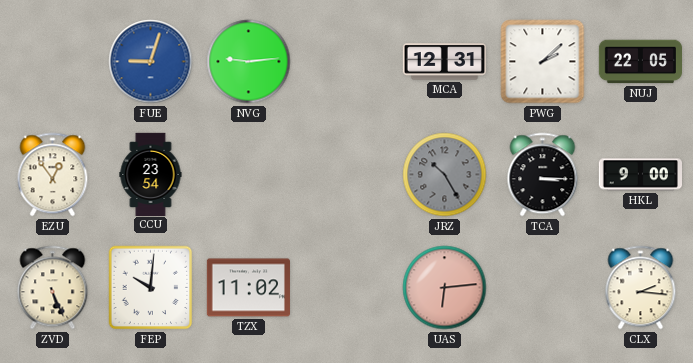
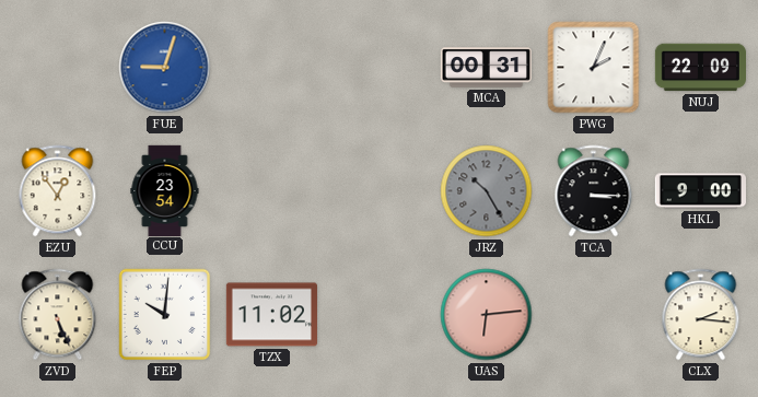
NVG: 9:14 -> none (249, 62)
MCA: 12:31 -> 00:31 (486, 68)
PWG: 2:08 -> 2:04 (594, 68)
NUJ: 22:05 -> 22:09 (700, 68)
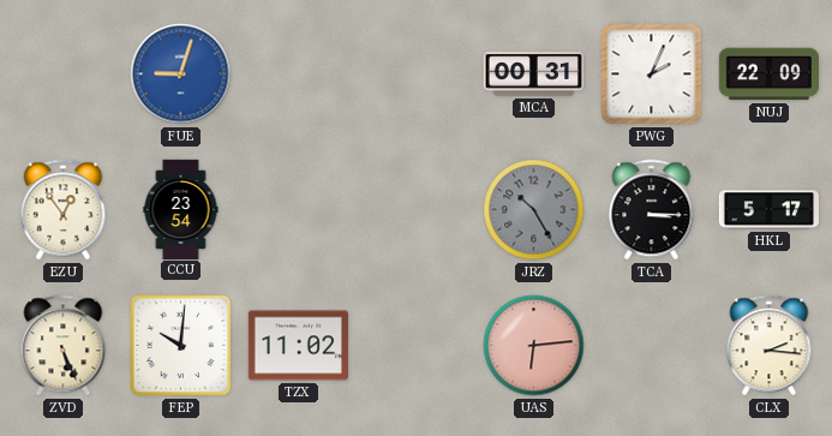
HKL: 9:00 -> 5:17 (768, 210)
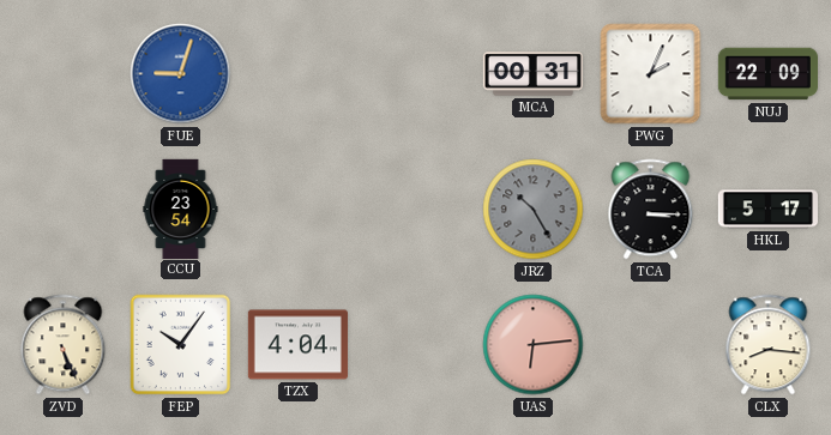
EZU: 12:54 -> none (64, 210)
FEP: 10:01 -> 10:06 (181, 345)
TZX: 11:02 -> 4:04 (297, 345)
CLX: 2:16 -> 8:16 (769, 345)
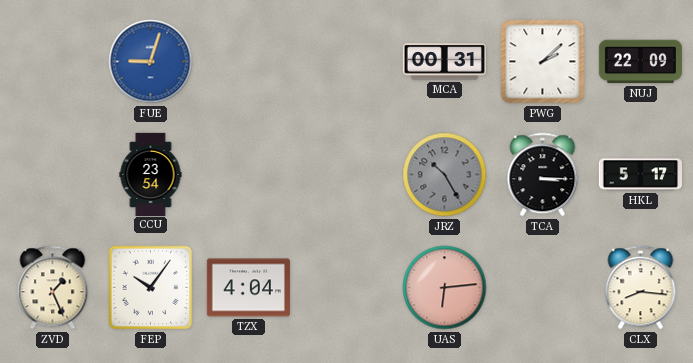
PWG: 2:04 -> 2:08 (543, 62)
ZVD: 5:26 -> 1:26 (53, 288)
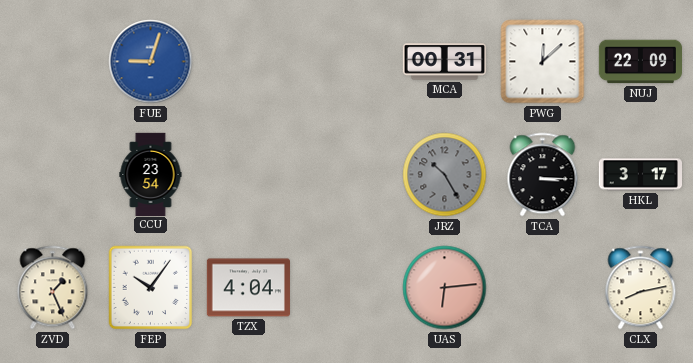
PWG: 2:08 -> 12:08 (543, 62)
HKL: 5:17 -> 3:17 (640, 175)
CLX: 8:16 -> 8:13 (641, 288)
